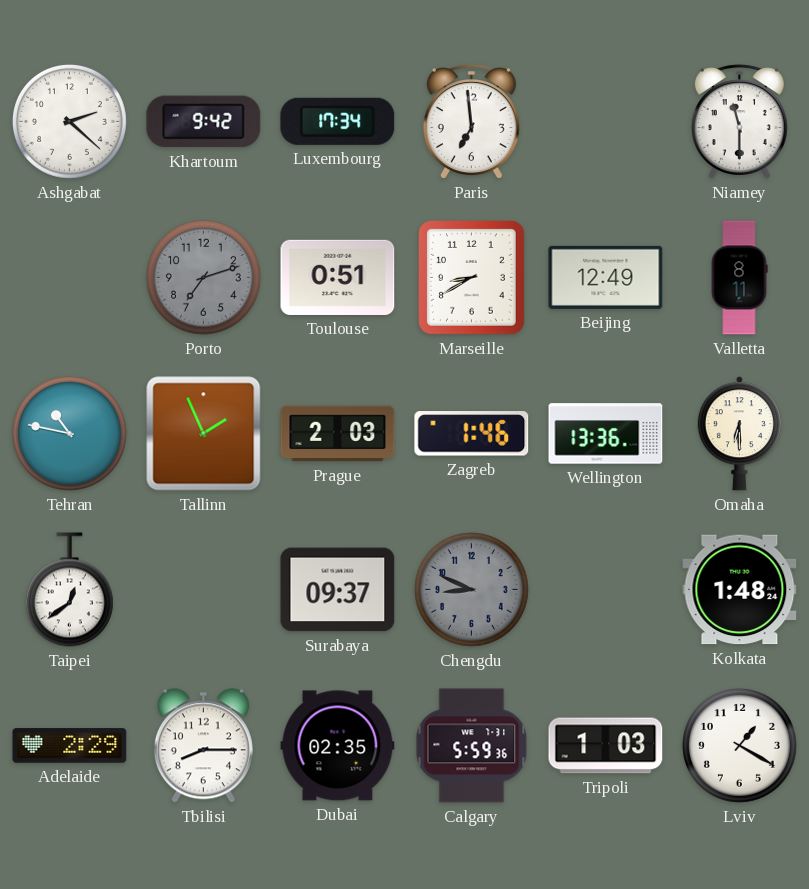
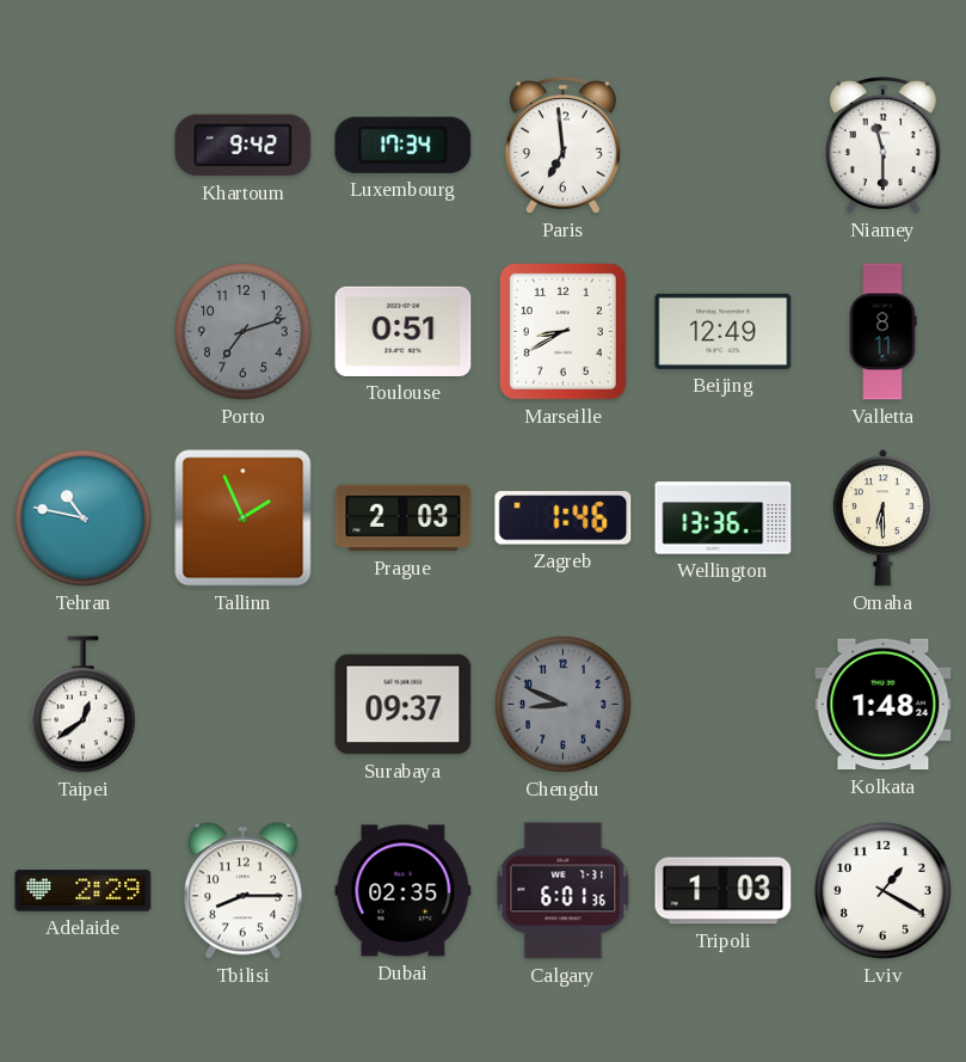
Ashgabat: 2:22 -> none (69, 121)
Calgary: 5:59 -> 6:01 (564, 891)
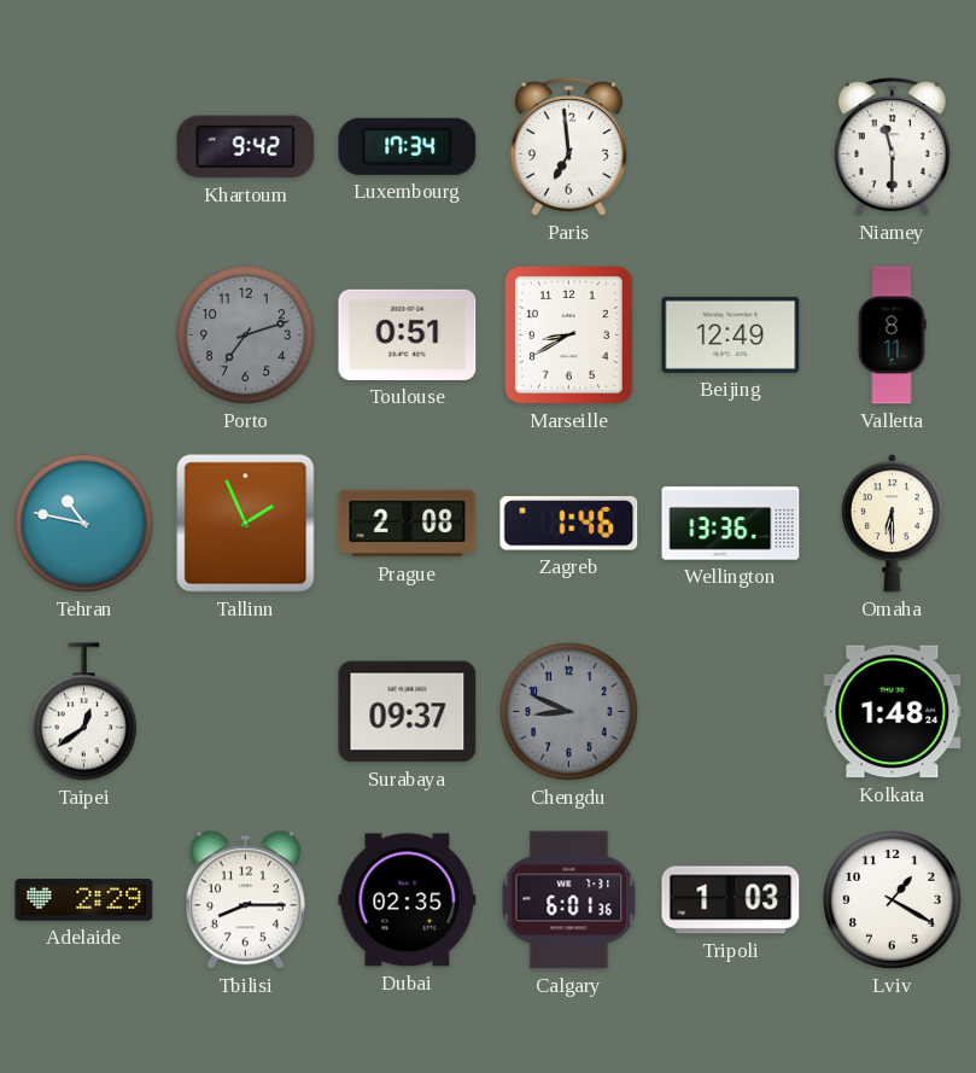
Prague: 2:03 -> 2:08 (408, 524)
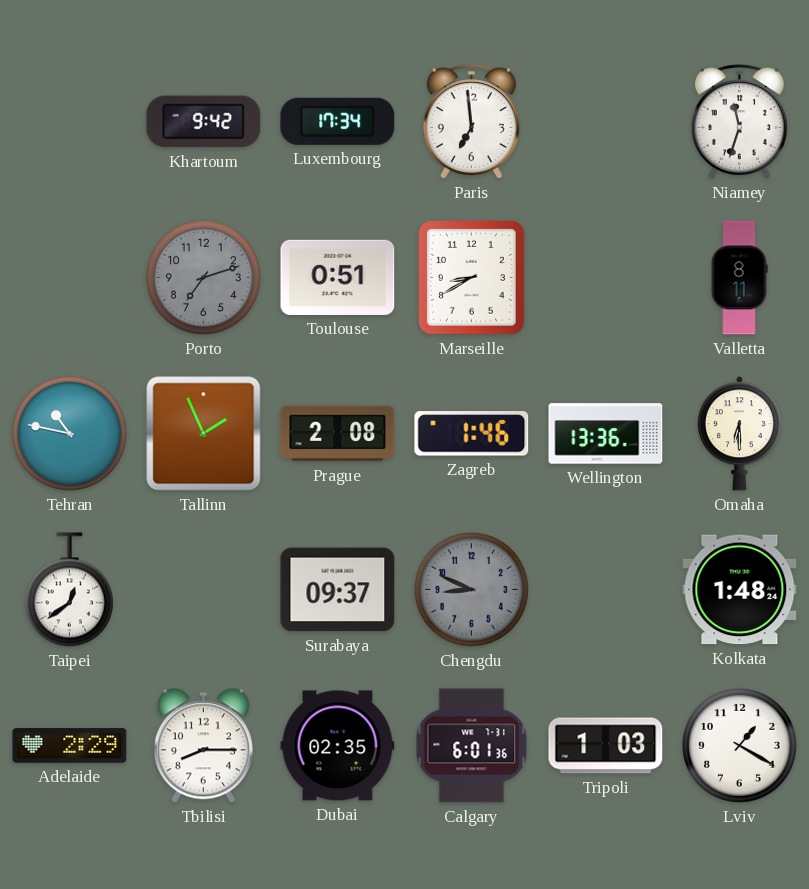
Niamey: 11:30 -> 11:33 (739, 122)
Beijing: 12:49 -> none (731, 334)
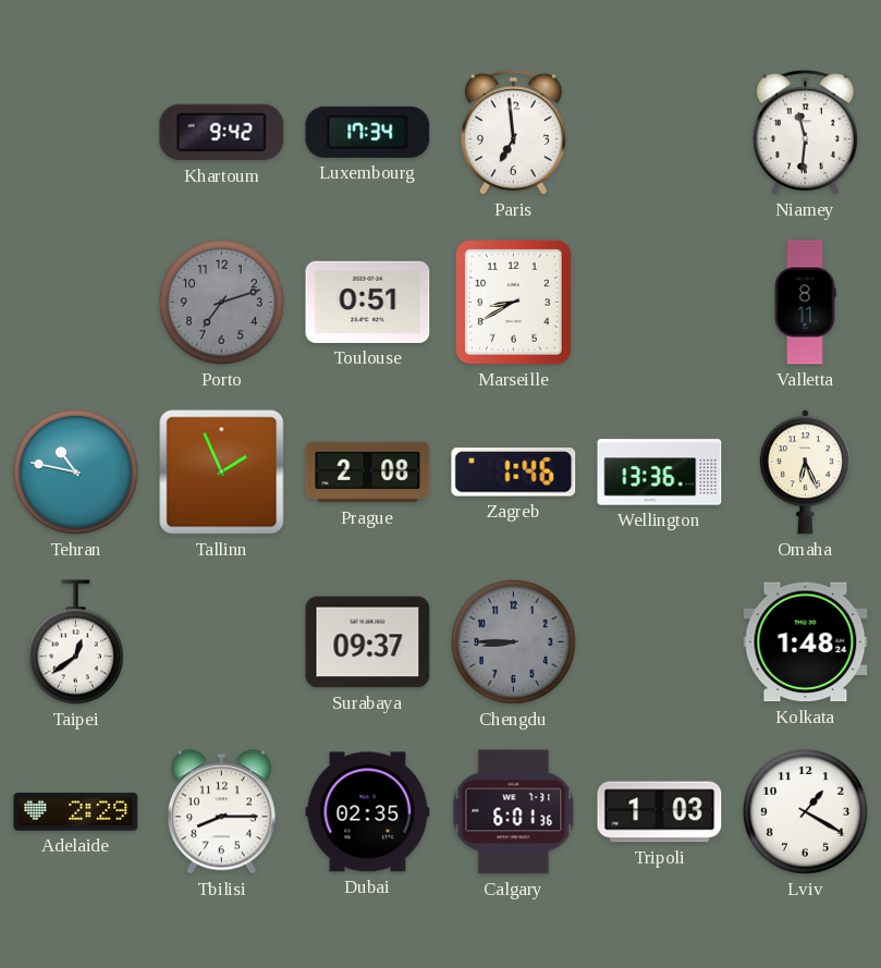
Niamey: 11:33 -> 11:31 (805, 133)
Omaha: 6:30 -> 6:26 (805, 473)
Chengdu: 8:49 -> 8:45 (513, 641)
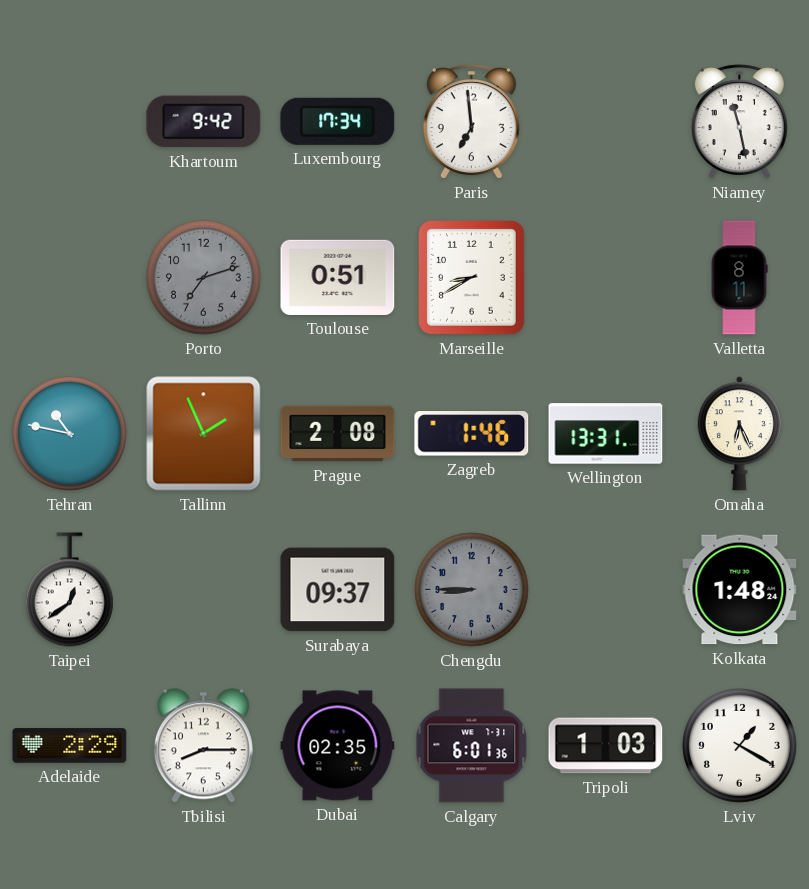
Niamey: 11:31 -> 11:28 (739, 122)
Wellington: 13:36 -> 13:31 (606, 434)
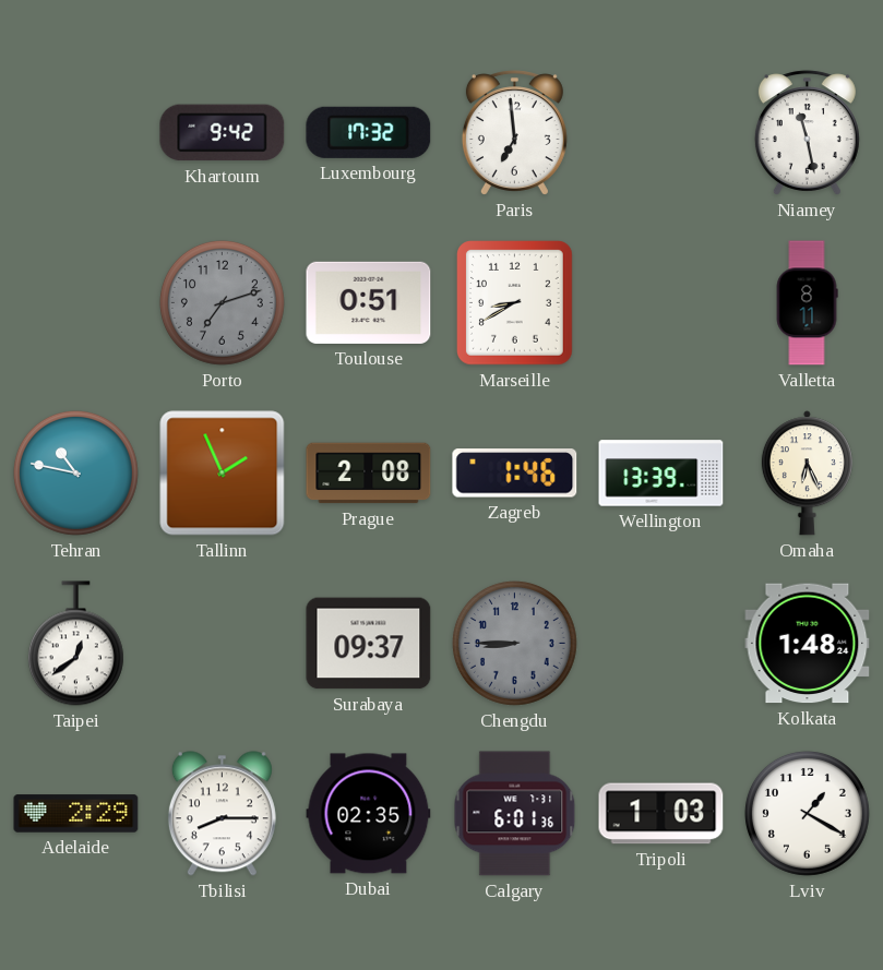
Luxembourg: 17:34 -> 17:32 (369, 132)
Wellington: 13:31 -> 13:39 (661, 474)
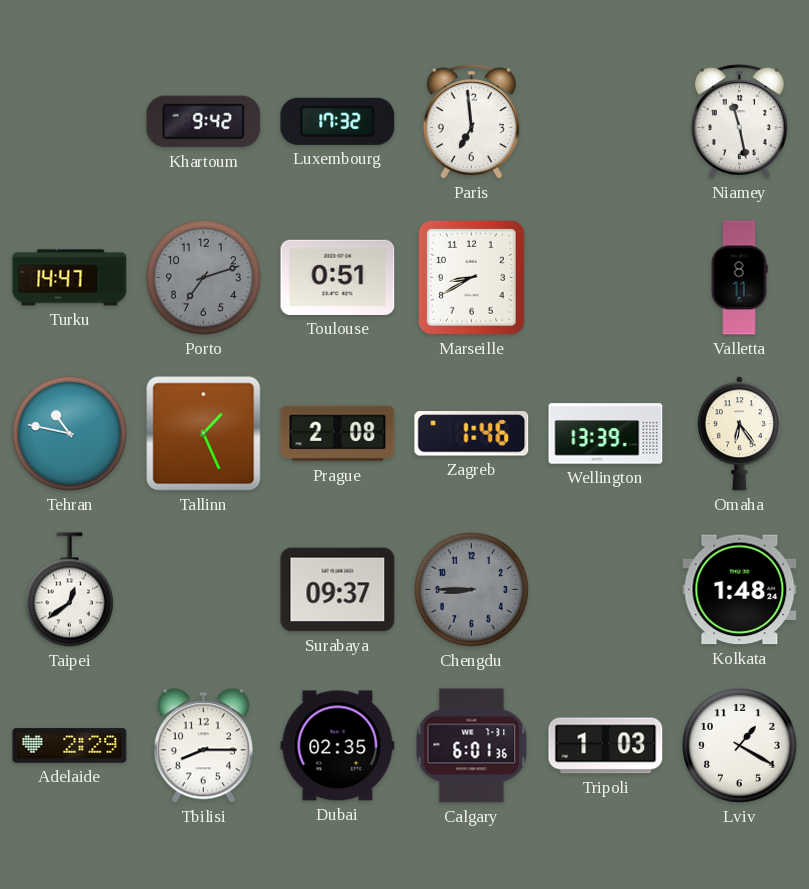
Turku: none -> 14:47 (70, 278)
Tallinn: 1:56 -> 1:26 (204, 434)
Omaha: 6:26 -> 6:24 (739, 434)
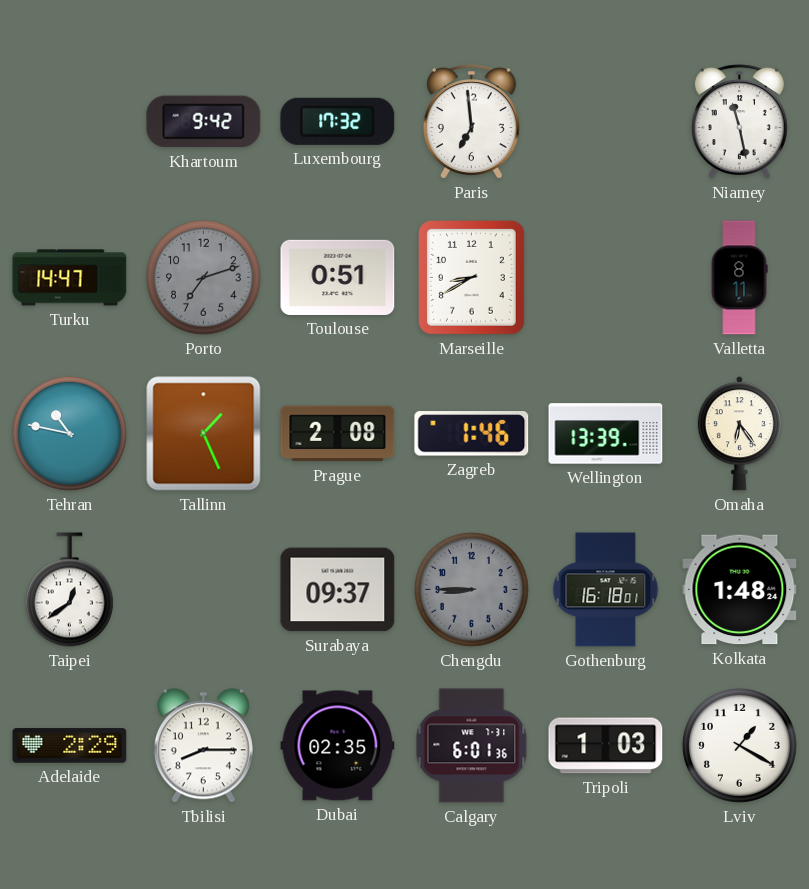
Gothenburg: none -> 16:18 (606, 590)
